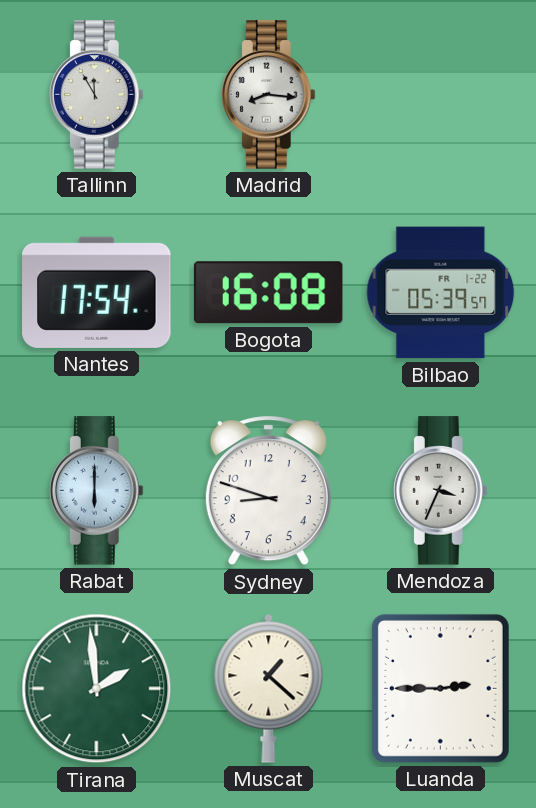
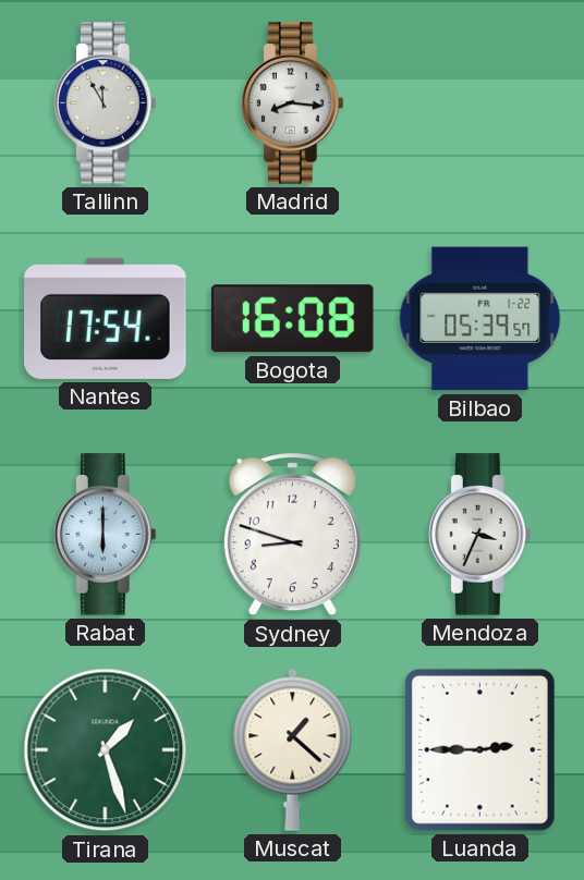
Tirana: 1:59 -> 1:27 (106, 750)
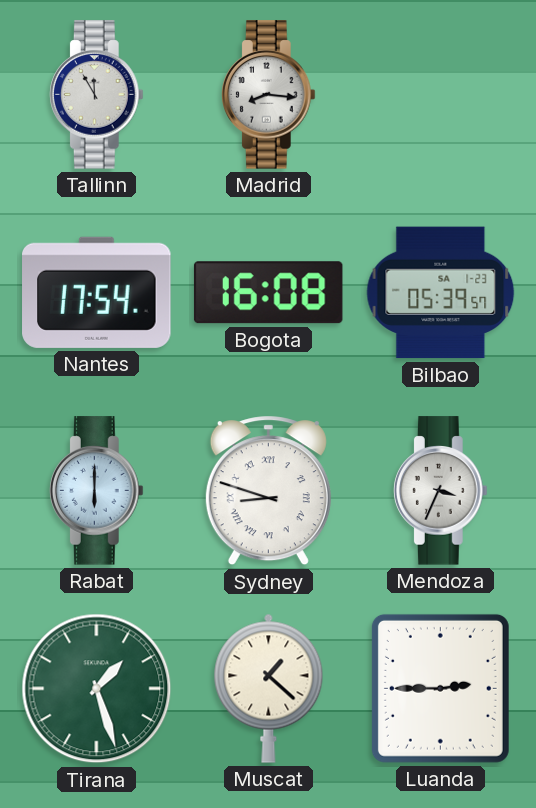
Bilbao date: FR 1-22 -> SA 1-23 (441, 293)
Sydney numerals: Arabic -> Roman (268, 491)
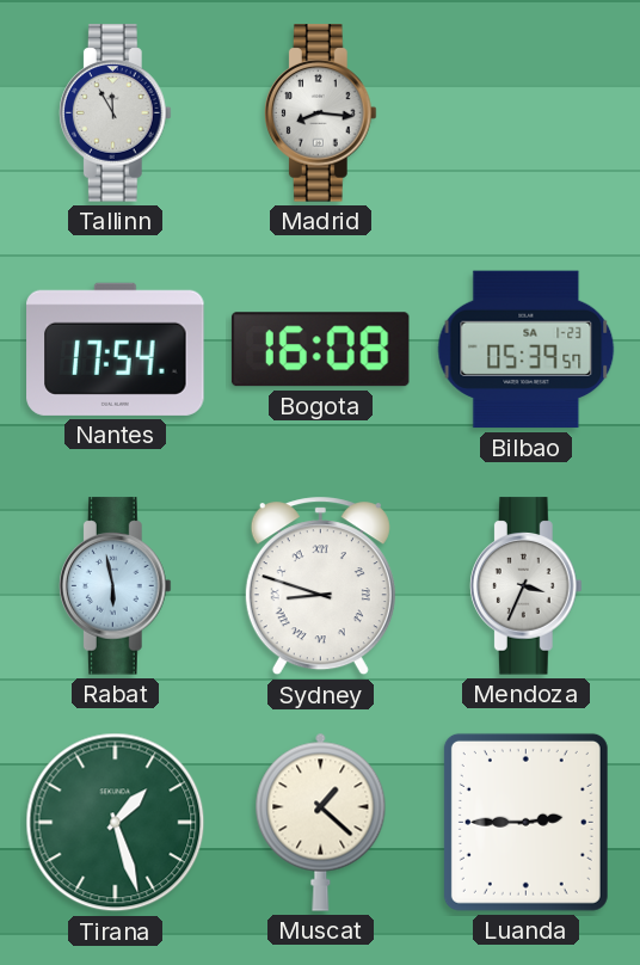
Rabat: 6:00 -> 5:58 (115, 586)
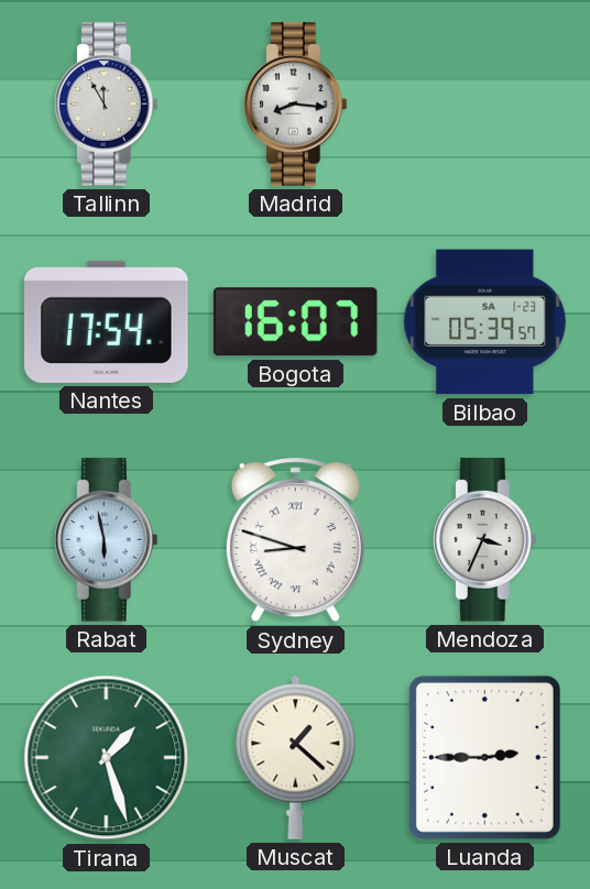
Bogota: 16:08 -> 16:07 (295, 322)
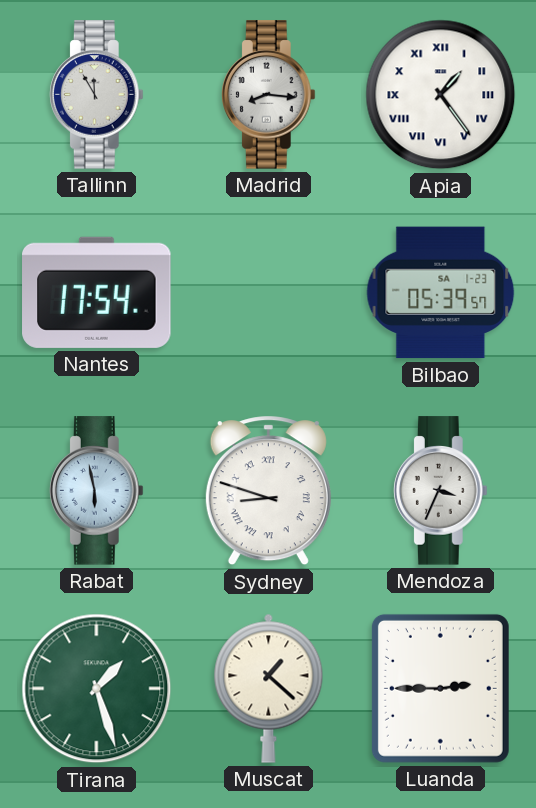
Apia: none -> 1:24 (441, 95)
Bogota: 16:07 -> none (295, 322)
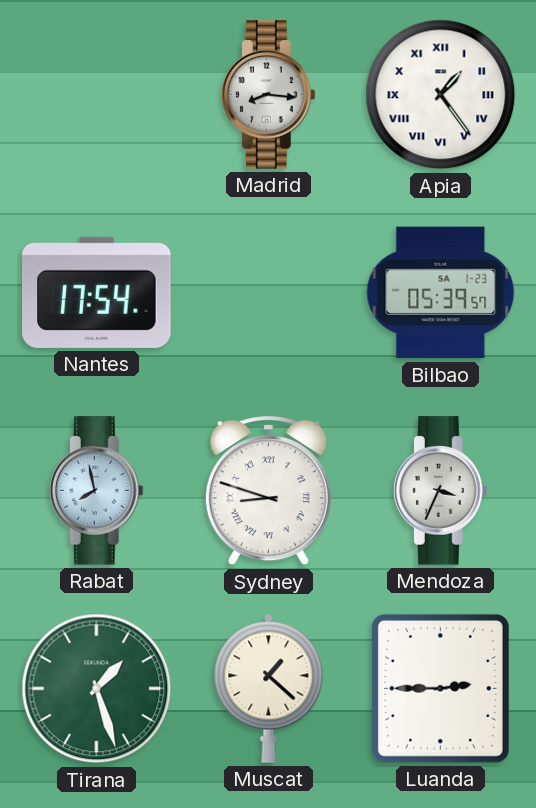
Tallinn: 11:55 -> none (96, 95)
Rabat: 5:58 -> 7:58 (96, 491)
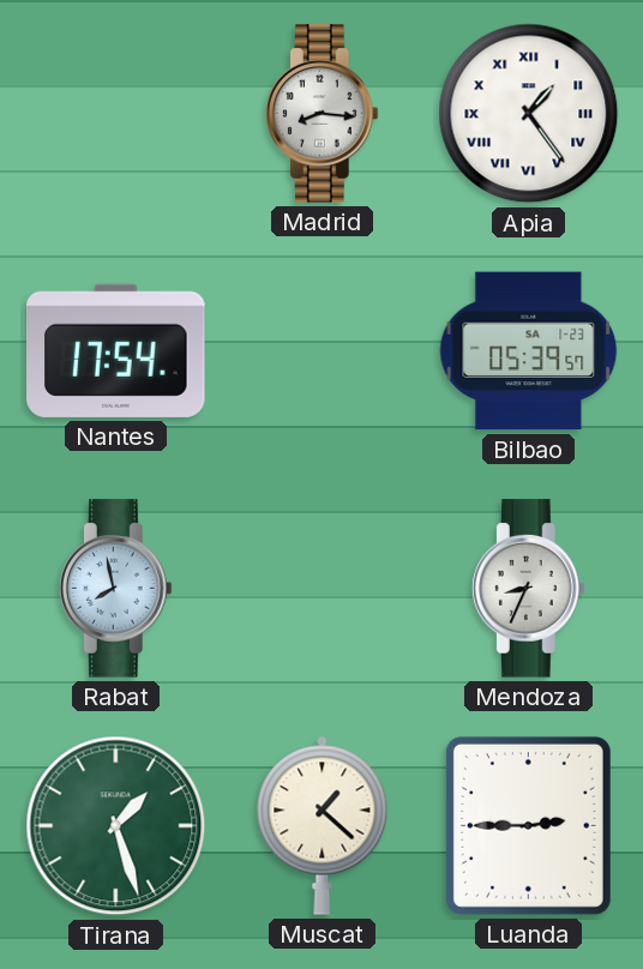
Sydney: 8:48 -> none (268, 491)
Mendoza: 3:34 -> 8:34 (528, 589)
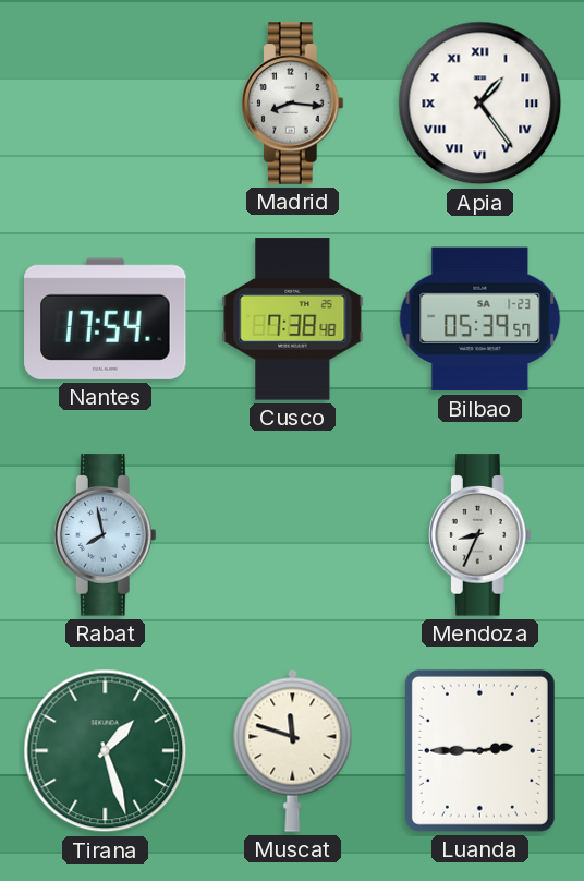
Cusco: none -> 7:38 (293, 319)
Muscat: 1:22 -> 11:48 (293, 750)
